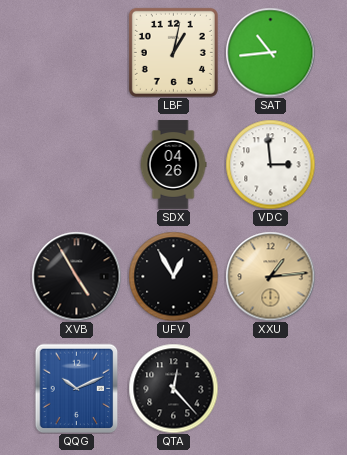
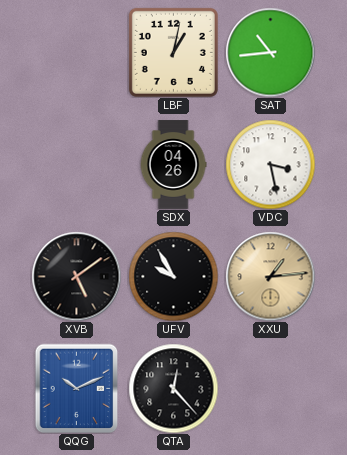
VDC: 2:59 -> 3:28 (270, 164)
XVB: 4:55 -> 5:09 (76, 276)
UFV: 12:55 -> 9:55 (173, 276)
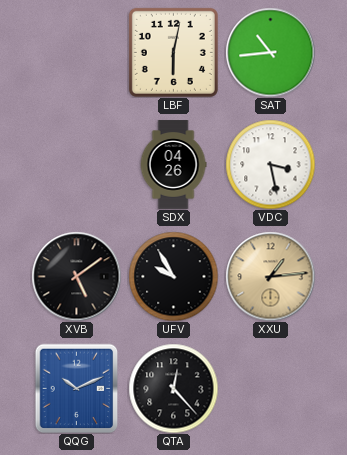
LBF: 1:02 -> 6:02 (173, 52)
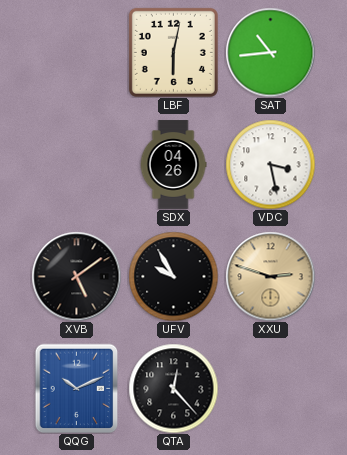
XXU: 1:14 -> 2:48 (270, 276)
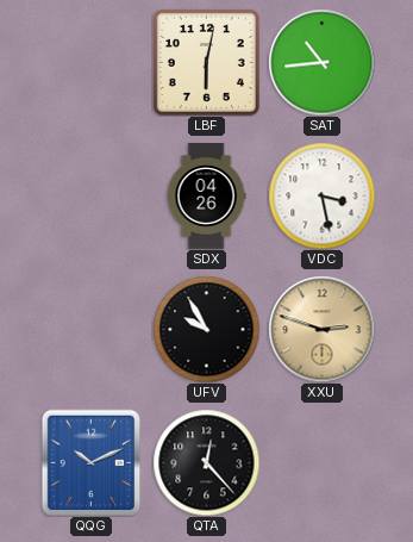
XVB: 5:09 -> none (76, 276)
